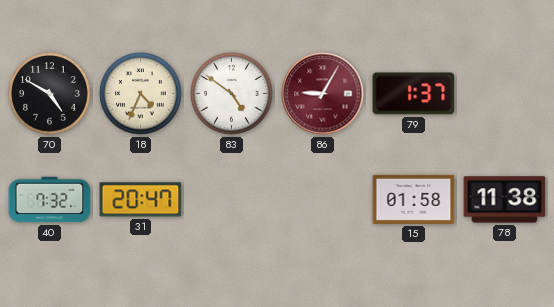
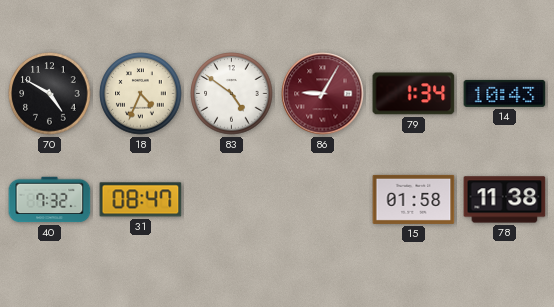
79: 1:37 -> 1:34 (414, 94)
14: none -> 10:43 (505, 93)
31: 20:47 -> 08:47 (141, 200)
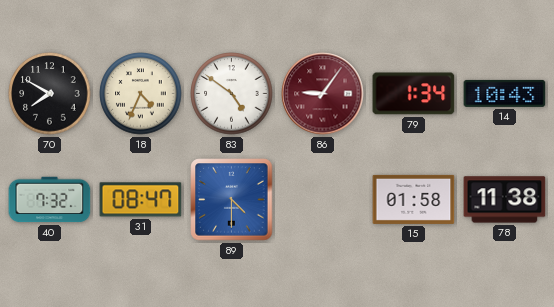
70: 4:50 -> 7:50 (50, 94)
86: 9:05 -> 9:06 (323, 94)
89: none -> 4:30 (232, 200)
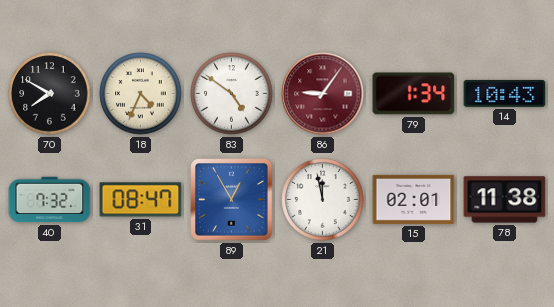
89: 4:30 -> 12:55 (232, 200)
21: none -> 11:58 (323, 200)
15: 01:58 -> 02:01 (414, 199)
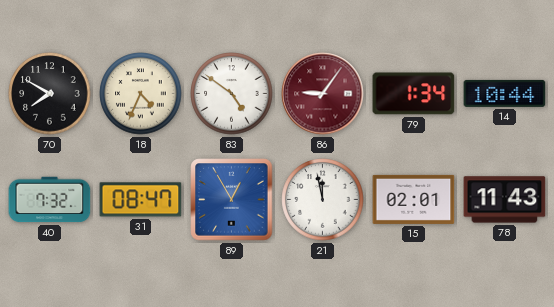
14: 10:43 -> 10:44 (505, 93)
78: 11:38 -> 11:43 (505, 200)
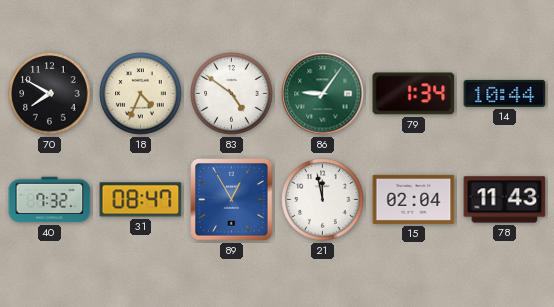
86 dial: burgundy -> green (323, 94)
15: 02:01 -> 02:04 (414, 199)
